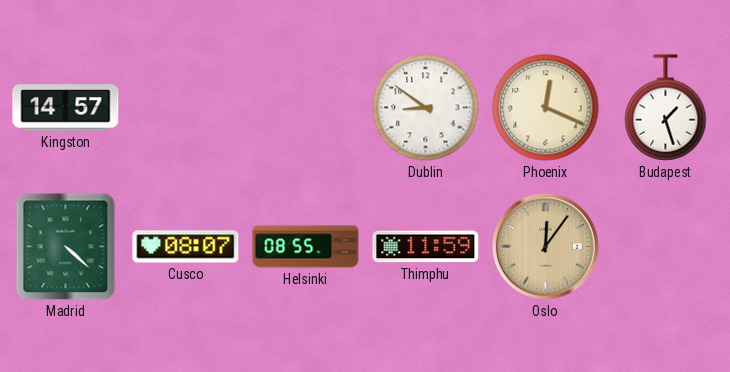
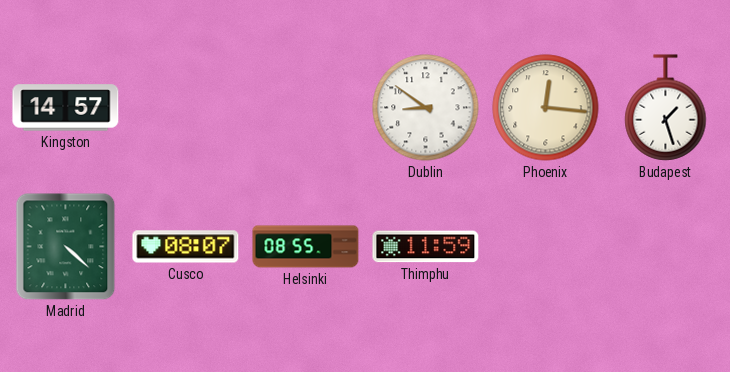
Phoenix: 12:19 -> 12:16 (546, 108)
Oslo: 12:06 -> none (545, 246)
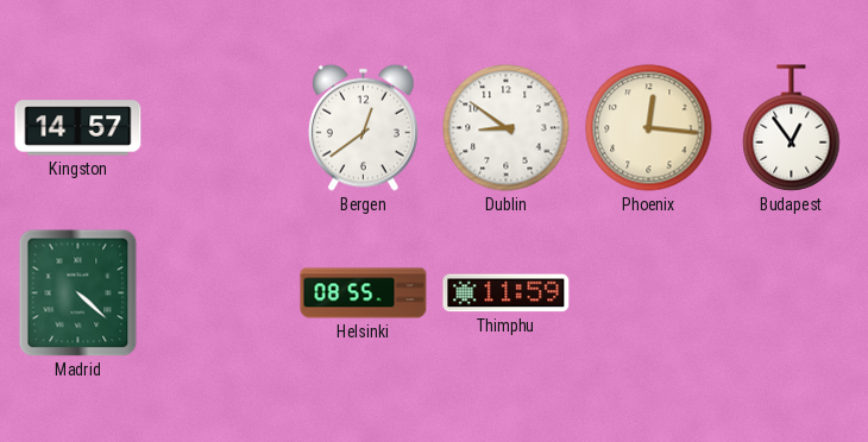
Bergen: none -> 12:39 (364, 127)
Budapest: 1:27 -> 12:54 (792, 128)
Cusco: 08:07 -> none (186, 247)
